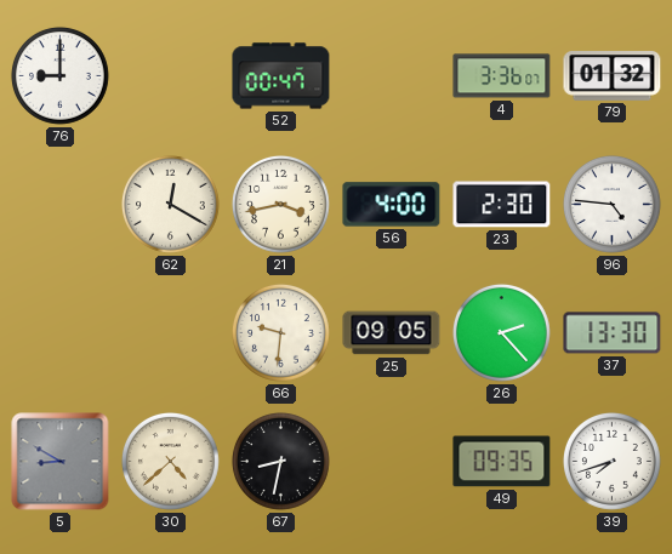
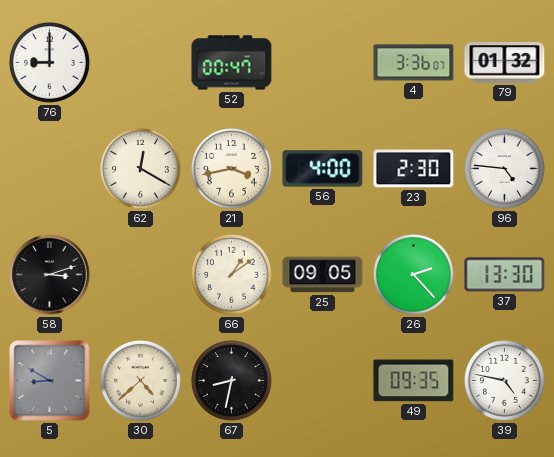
58: none -> 3:12 (50, 275)
66: 9:31 -> 1:09 (232, 275)
39: 7:42 -> 4:47 (505, 381)
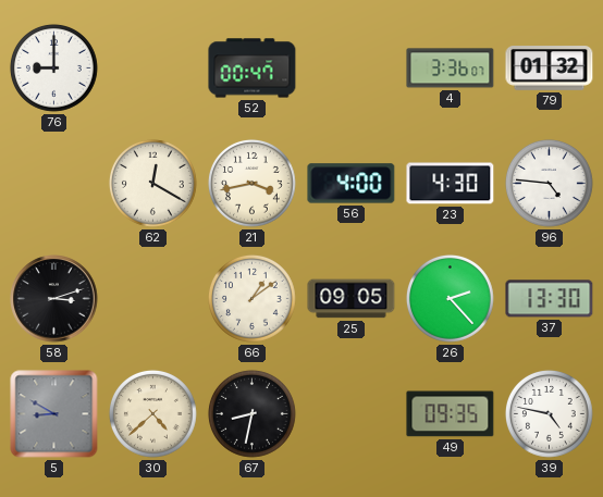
23: 2:30 -> 4:30 (451, 184)
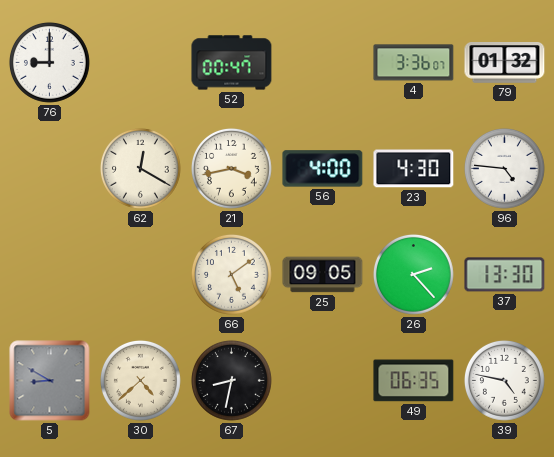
58: 3:12 -> none (54, 299)
66: 1:09 -> 5:09 (232, 275)
49: 09:35 -> 06:35 (414, 381)
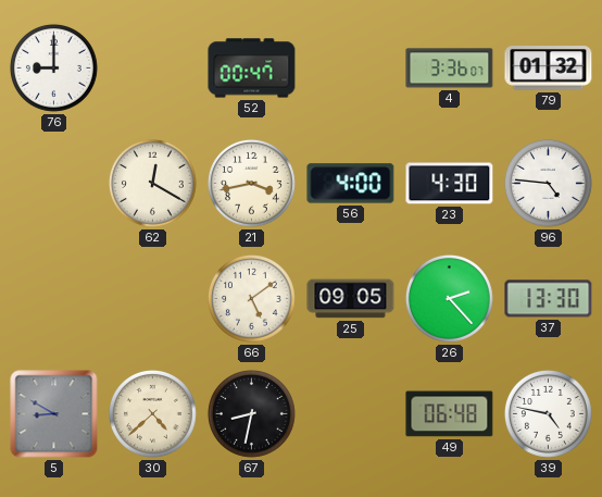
49: 06:35 -> 06:48 (450, 414)
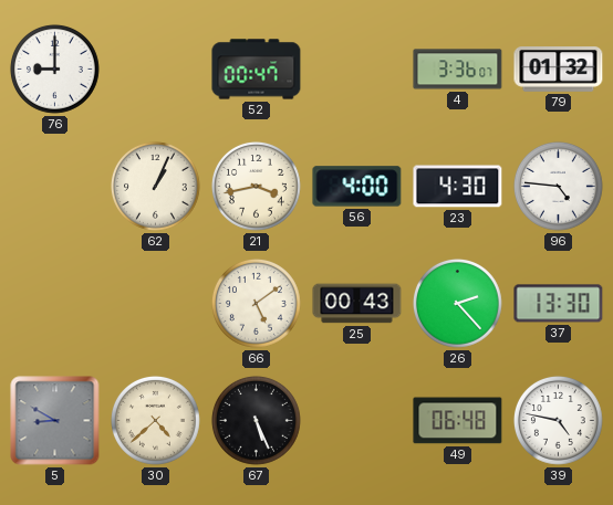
62: 12:20 -> 1:04 (156, 187)
25: 09:05 -> 00:43 (357, 304)
67: 8:32 -> 5:26 (257, 421)
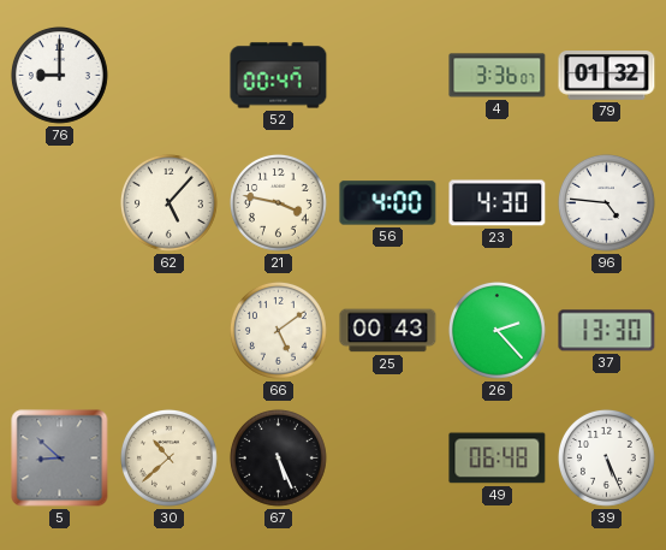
62: 1:04 -> 5:07 (170, 203)
21: 3:43 -> 3:47 (279, 203)
5: 8:50 -> 8:52 (60, 459)
30: 4:38 -> 10:38 (170, 459)
39: 4:47 -> 5:26 (607, 459)
